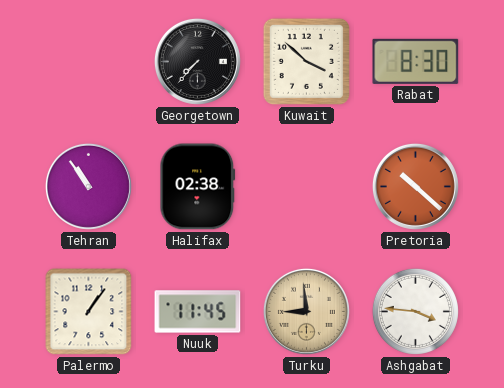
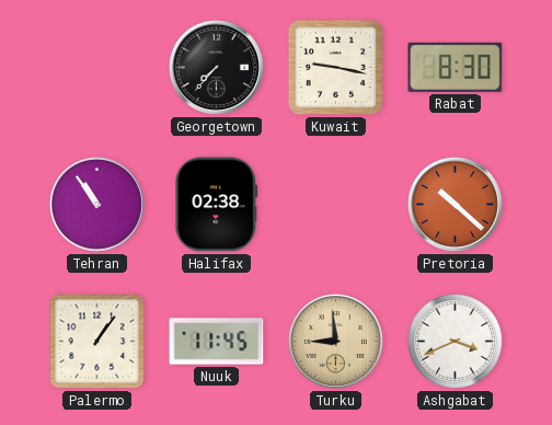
Kuwait: 3:52 -> 9:17 (335, 67)
Ashgabat: 3:46 -> 3:41 (455, 341)
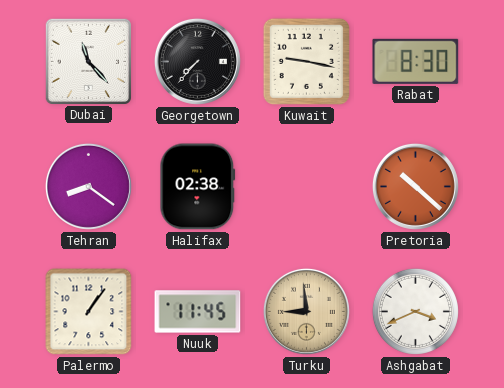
Dubai: none -> 11:23 (88, 61)
Tehran: 10:54 -> 8:21 (88, 186)
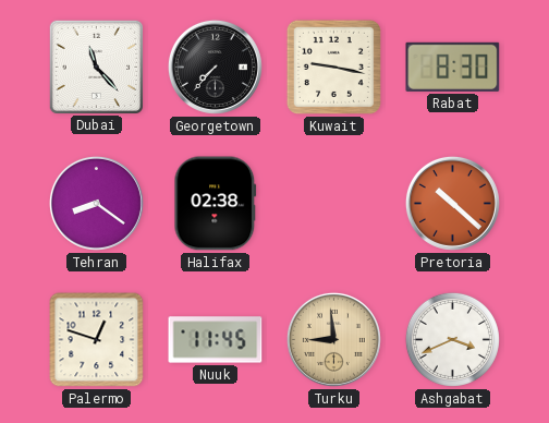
Palermo: 1:06 -> 12:48 (97, 340)
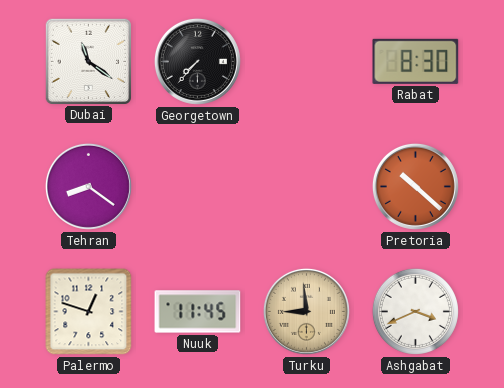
Dubai: 11:23 -> 11:21 (88, 61)
Kuwait: 9:17 -> none (333, 67)
Halifax: 02:38 -> none (216, 204)
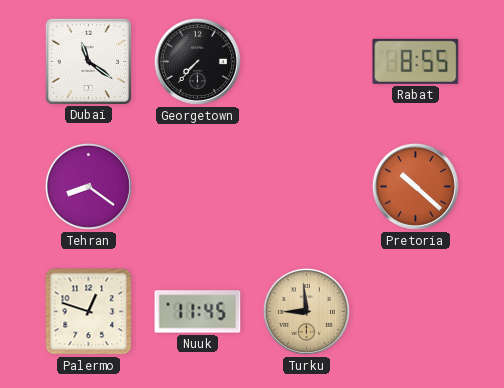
Rabat: 8:30 -> 8:55 (416, 61)
Ashgabat: 3:41 -> none (415, 311)
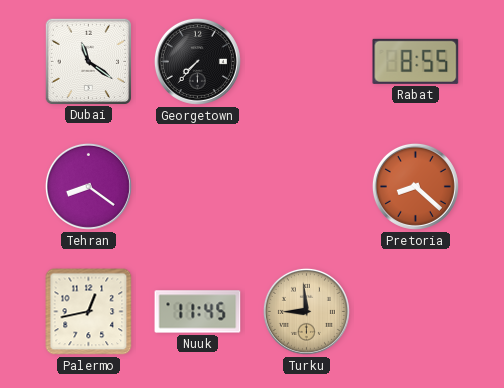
Pretoria: 10:22 -> 8:22 (415, 186)
Palermo: 12:48 -> 12:43 (89, 312)
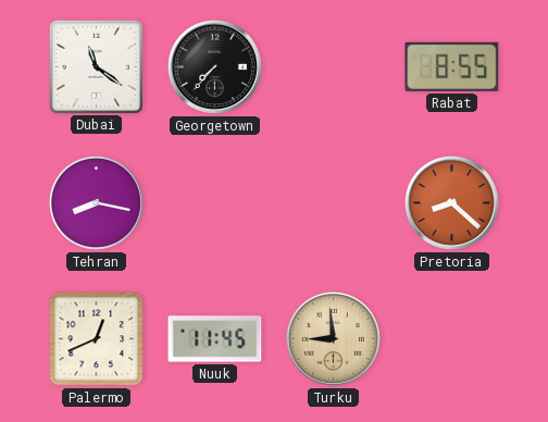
Tehran: 8:21 -> 8:17 (96, 202)
Palermo: 12:43 -> 12:41 (97, 339)
